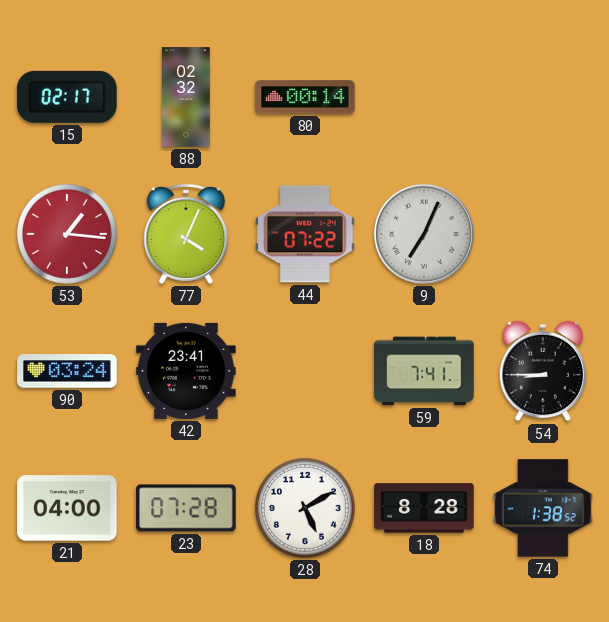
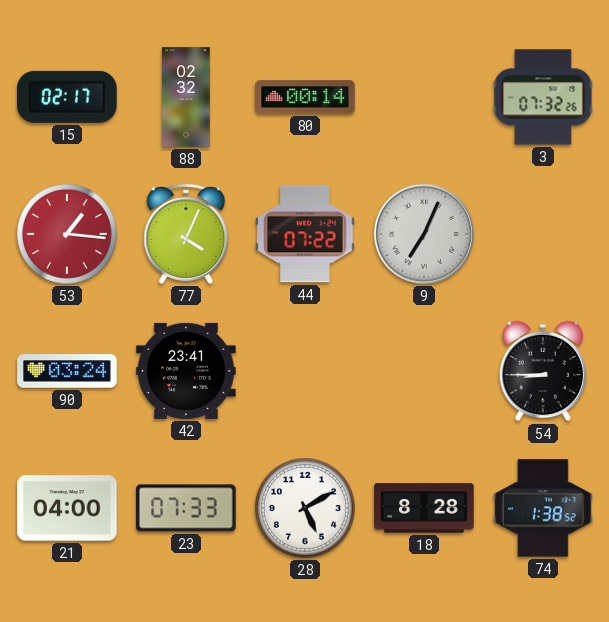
3: none -> 07:32 (543, 97)
59: 7:41 -> none (424, 371)
23: 07:28 -> 07:33 (186, 508)
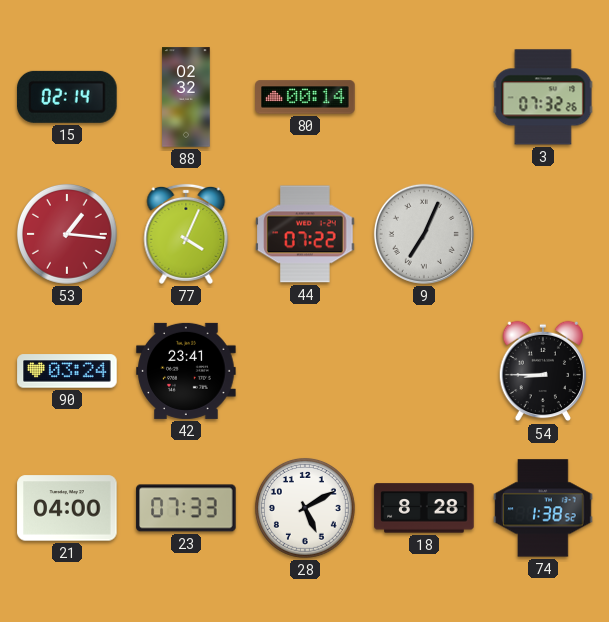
15: 02:17 -> 02:14 (68, 97)
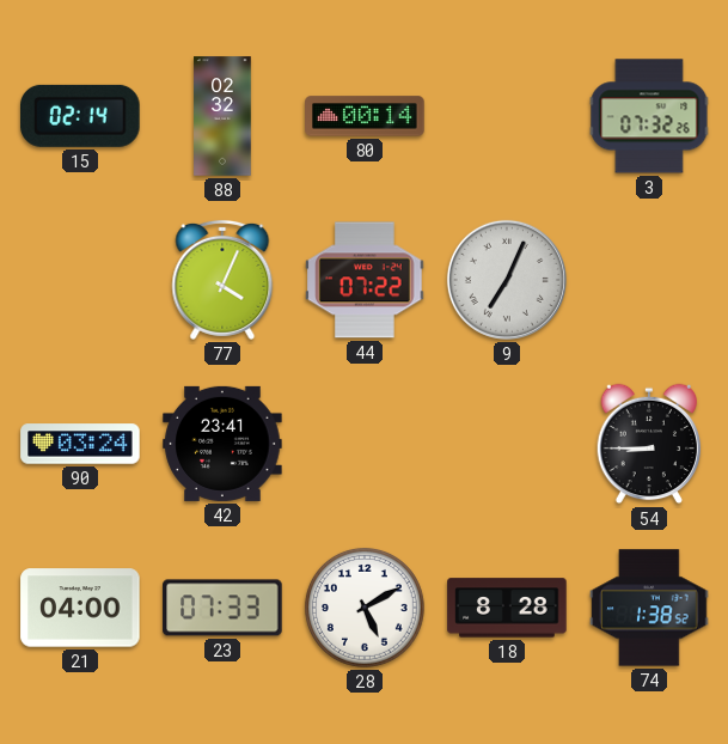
53: 1:16 -> none (67, 234)
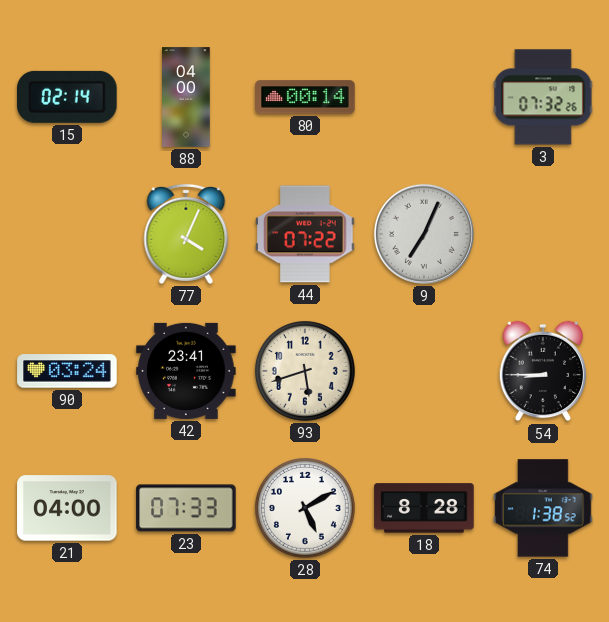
88: 02:32 -> 04:00 (186, 97)
93: none -> 5:42 (305, 371)
